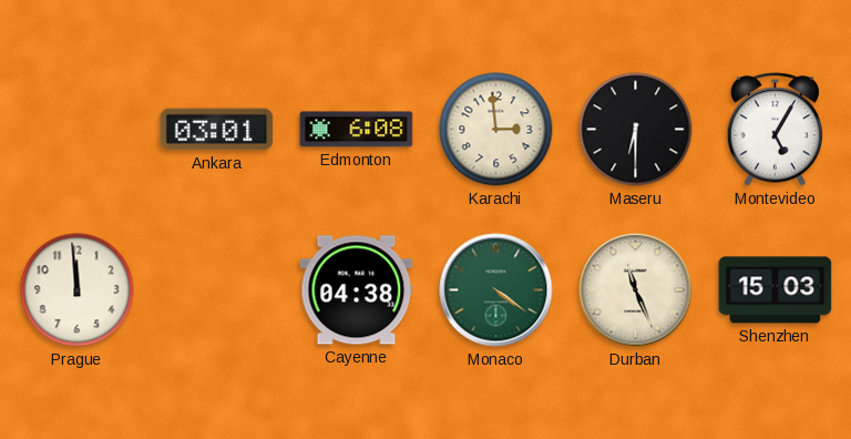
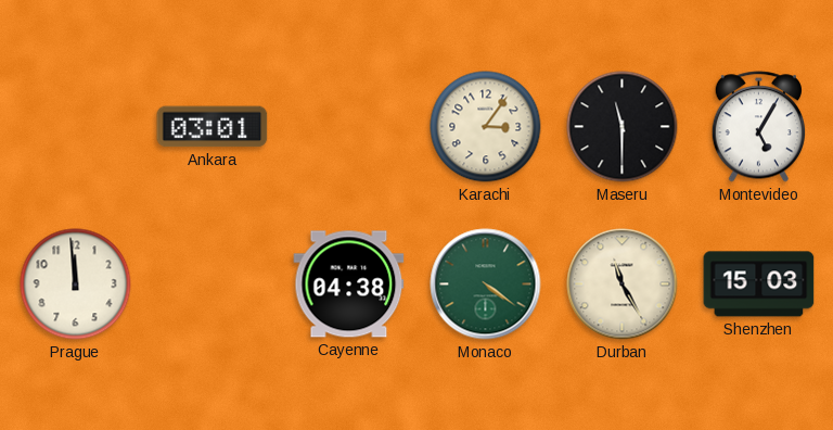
Edmonton: 6:08 -> none (357, 130)
Karachi: 2:59 -> 3:06 (486, 127)
Maseru: 6:30 -> 11:30 (623, 127)
Durban: 11:26 -> 11:25 (623, 284)
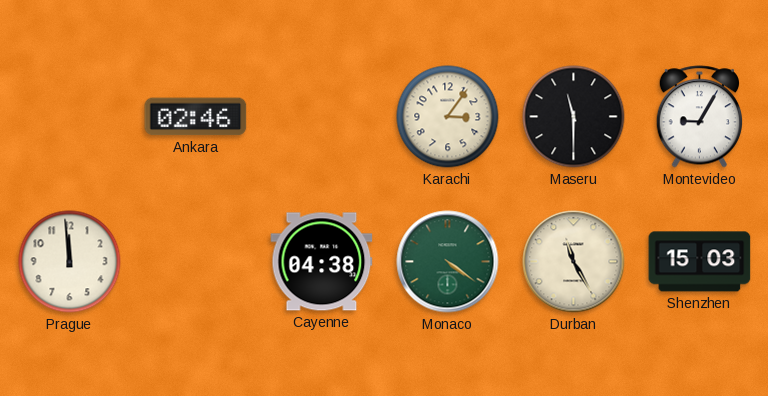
Ankara: 03:01 -> 02:46 (196, 117)
Montevideo: 5:05 -> 9:05 (700, 117)
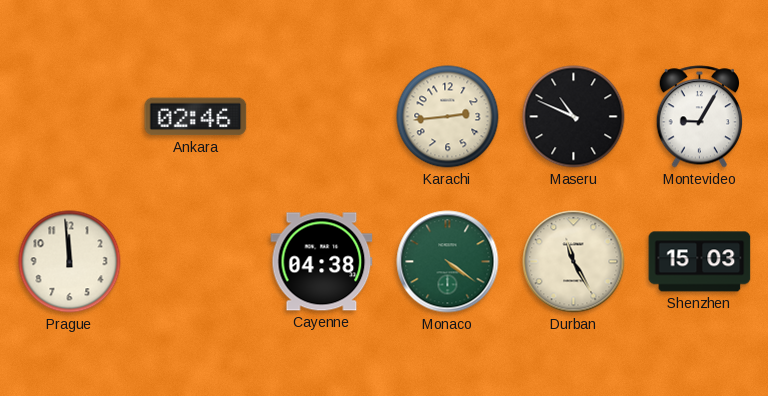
Karachi: 3:06 -> 2:44 (448, 117)
Maseru: 11:30 -> 10:49 (574, 117)
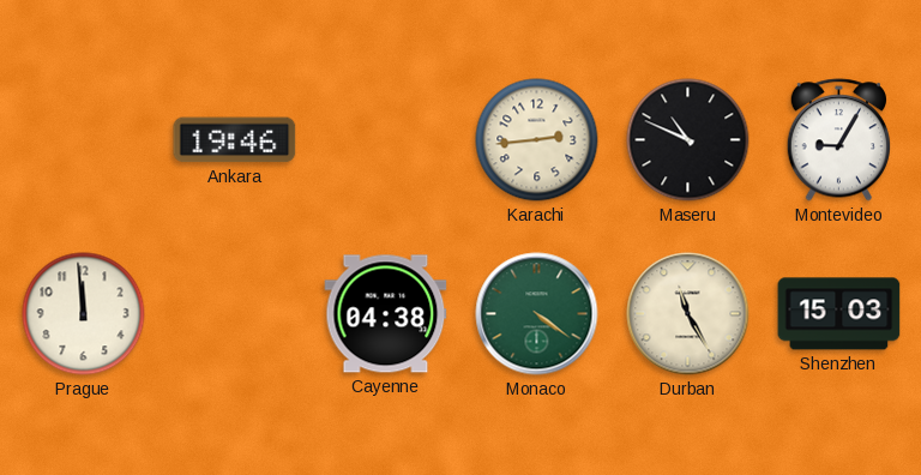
Ankara: 02:46 -> 19:46 (235, 140)
